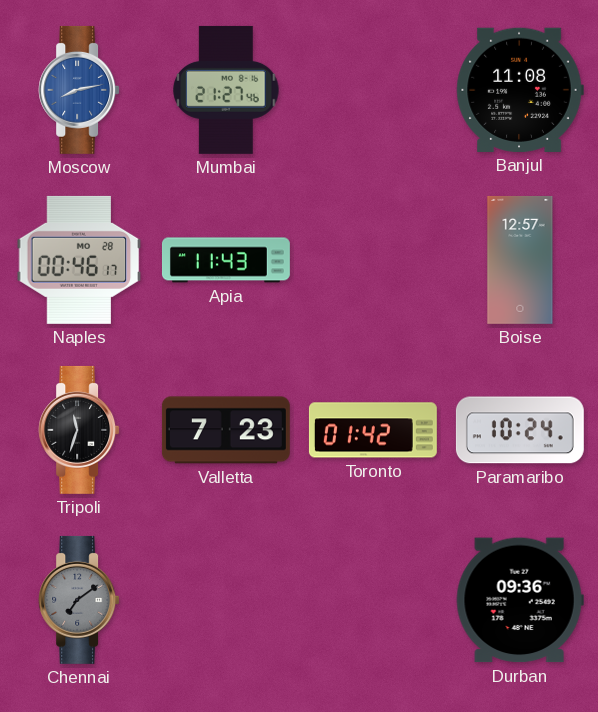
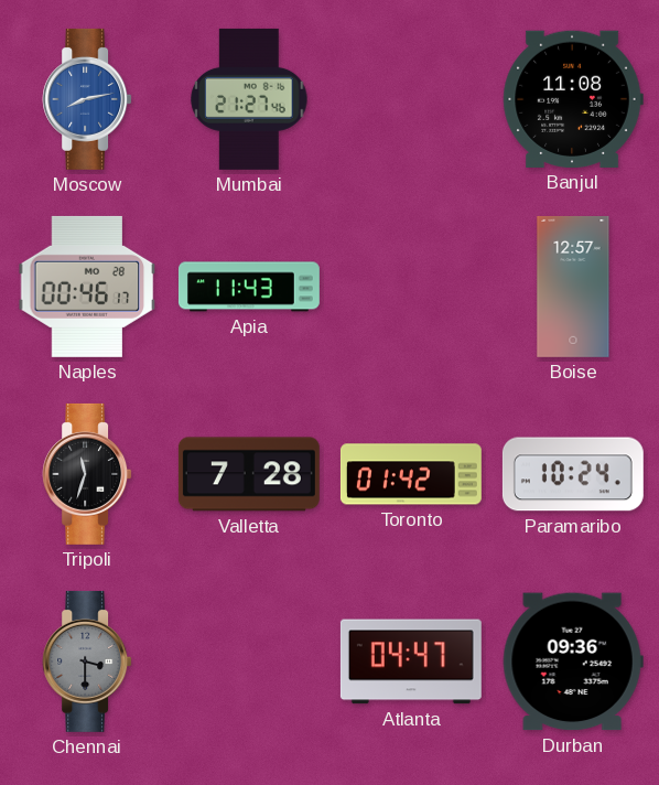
Valletta: 7:23 -> 7:28 (249, 474)
Chennai: 7:09 -> 3:30 (87, 662)
Atlanta: none -> 04:47 (411, 662)
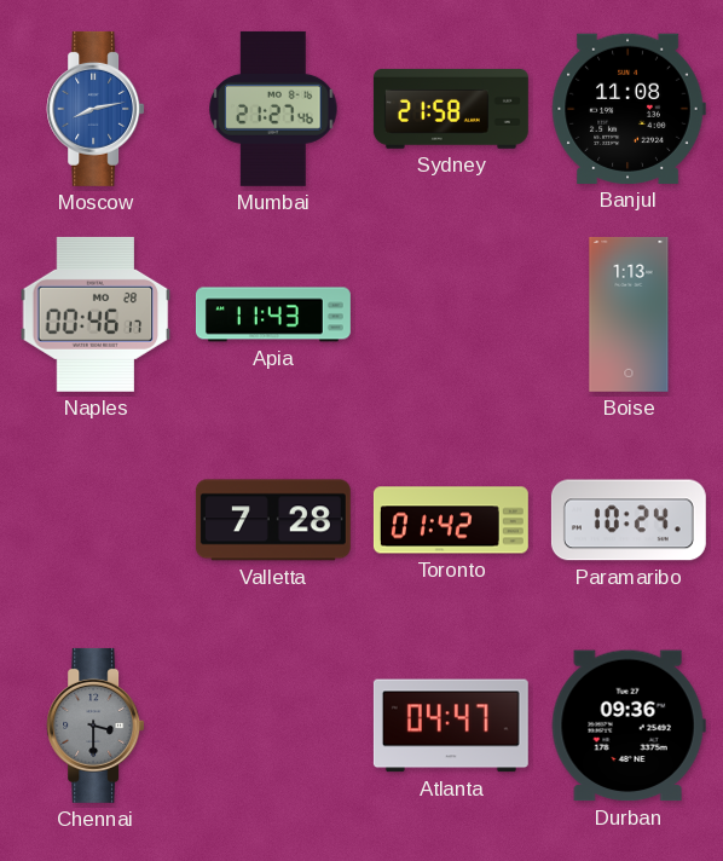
Sydney: none -> 21:58 (451, 109)
Boise: 12:57 -> 1:13 (629, 314)
Tripoli: 11:33 -> none (87, 474)
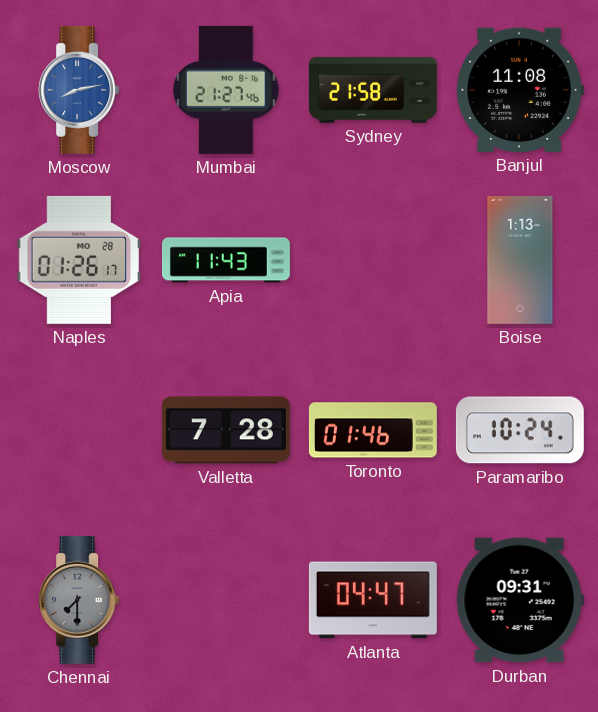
Naples: 00:46 -> 01:26 (79, 260)
Toronto: 01:42 -> 01:46 (373, 430)
Chennai: 3:30 -> 7:30 (79, 600)
Durban: 09:36 -> 09:31 (520, 600)
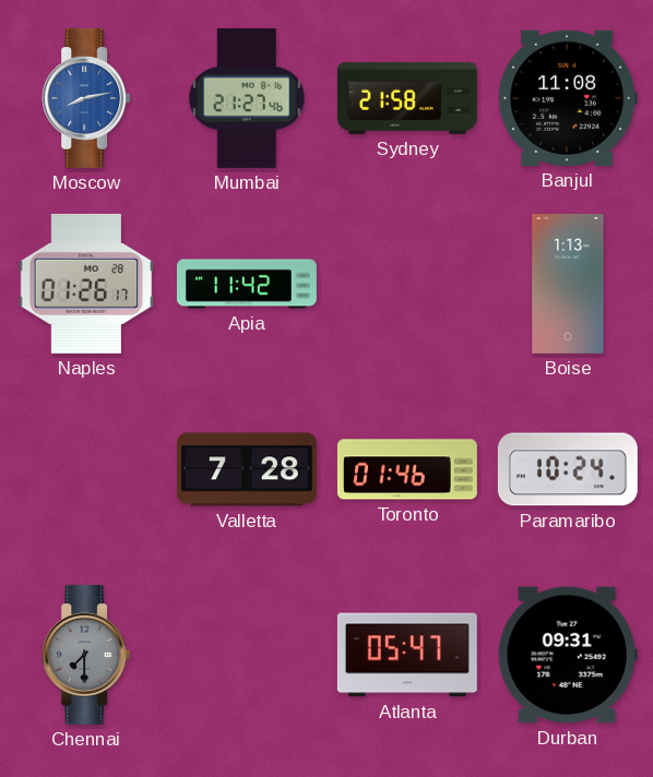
Apia: 11:43 -> 11:42 (247, 284)
Atlanta: 04:47 -> 05:47 (407, 655)
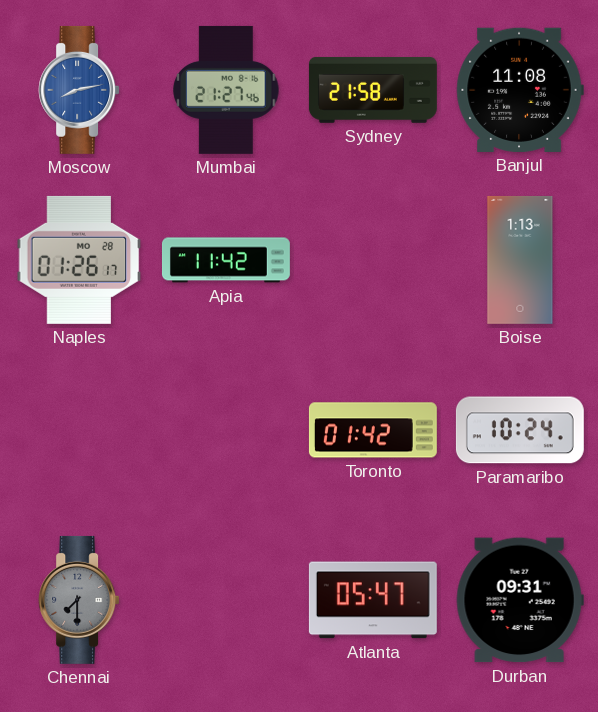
Valletta: 7:28 -> none (247, 469)
Toronto: 01:46 -> 01:42 (373, 430)
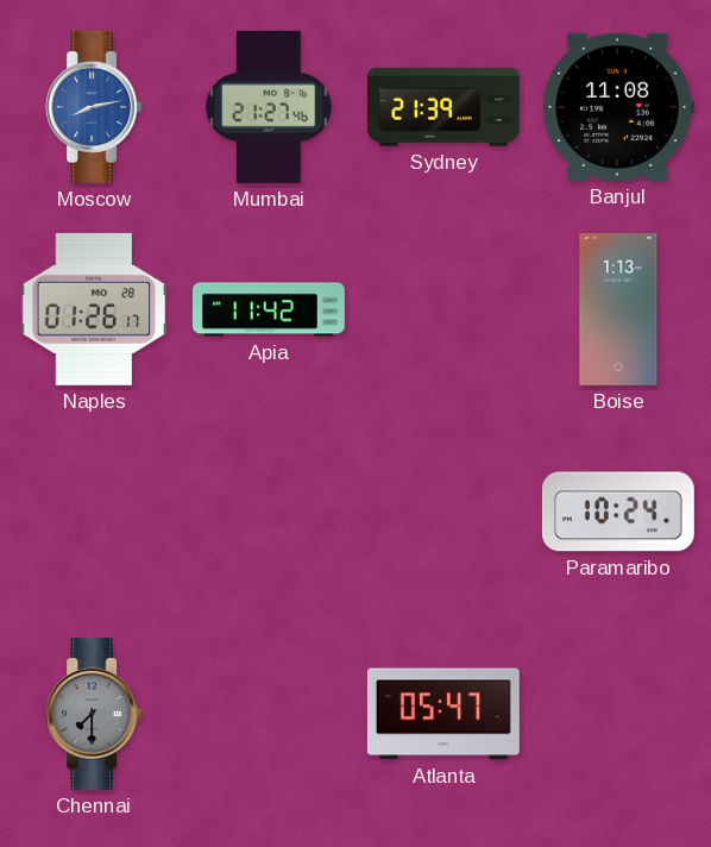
Sydney: 21:58 -> 21:39 (443, 107)
Toronto: 01:42 -> none (373, 430)
Durban: 09:31 -> none (520, 600)
